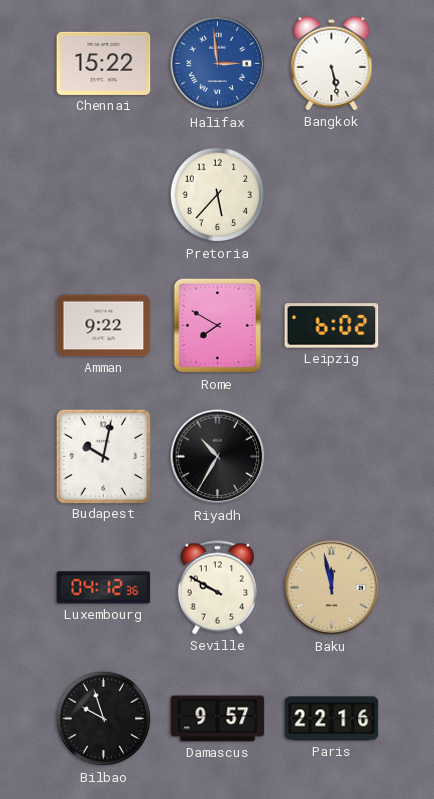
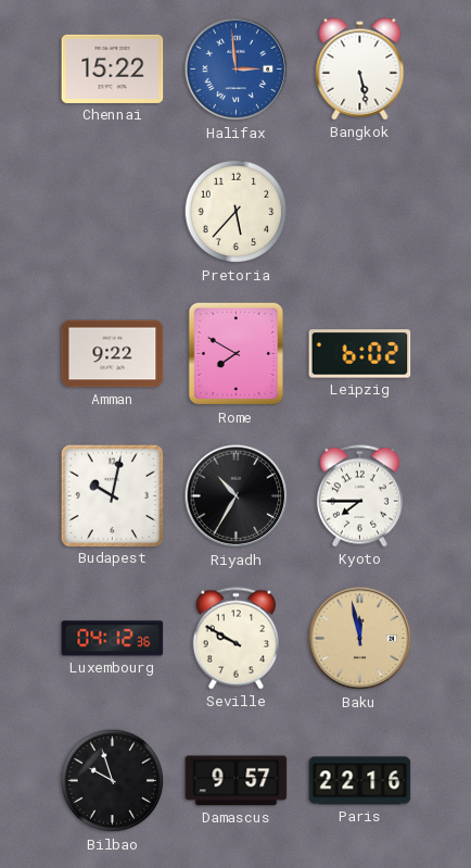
Kyoto: none -> 7:45 (359, 496)
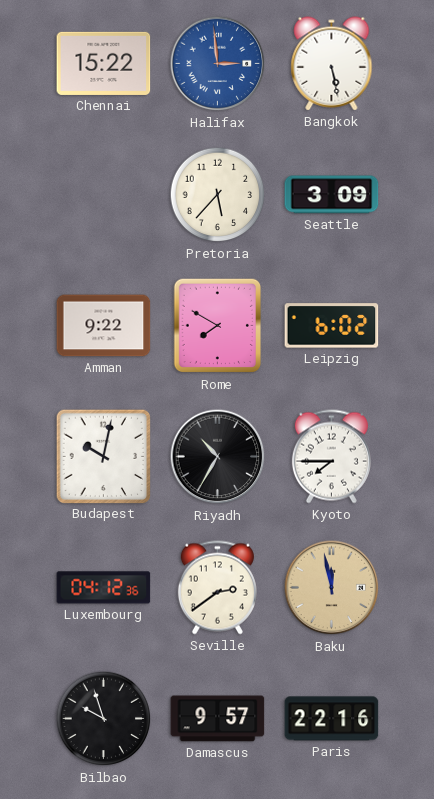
Seattle: none -> 3:09 (332, 195)
Seville: 9:50 -> 2:39 (217, 588)
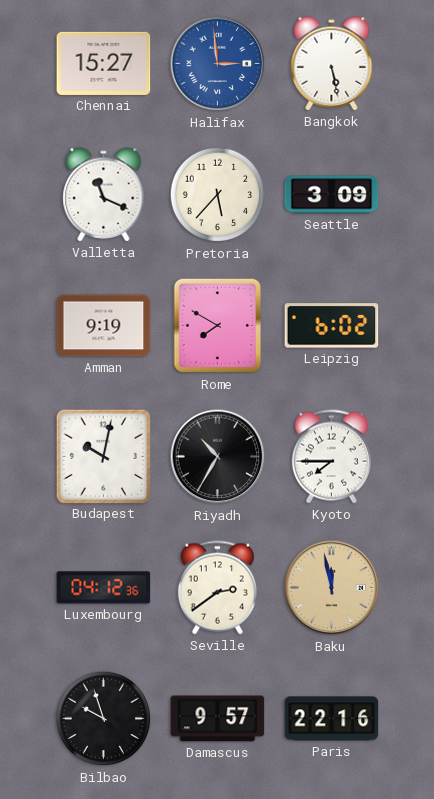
Chennai: 15:22 -> 15:27 (104, 63)
Valletta: none -> 11:19 (104, 195)
Amman: 9:22 -> 9:19 (104, 326)
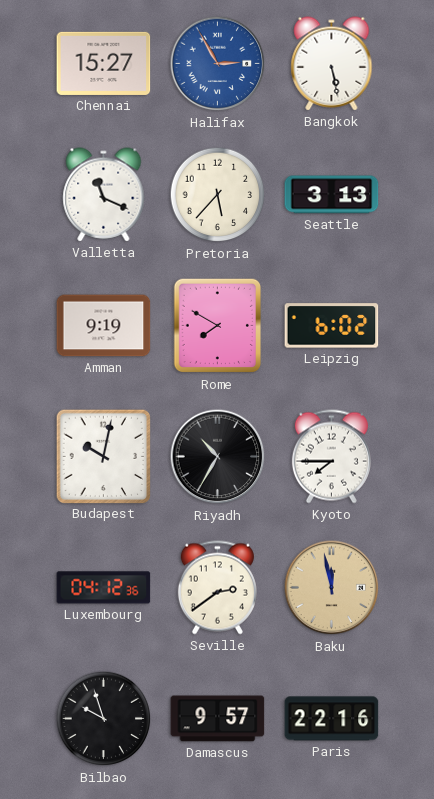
Halifax: 2:59 -> 2:55 (218, 64)
Seattle: 3:09 -> 3:13 (332, 195)
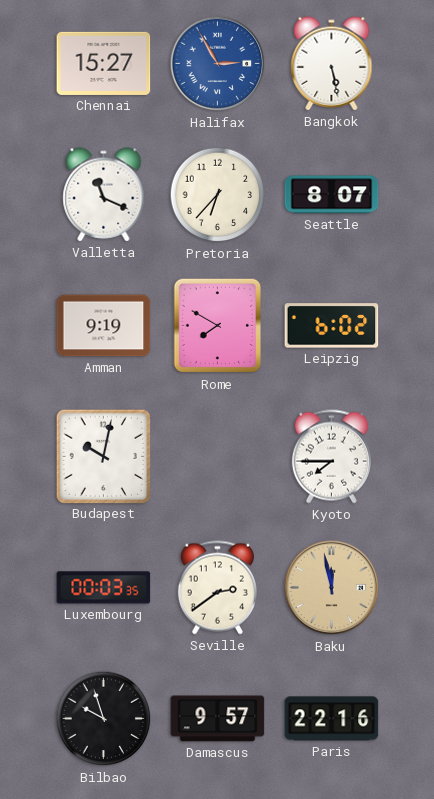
Pretoria: 5:37 -> 6:37 (218, 195)
Seattle: 3:13 -> 8:07 (332, 195)
Riyadh: 10:35 -> none (218, 457)
Luxembourg: 04:12 -> 00:03 (104, 588)
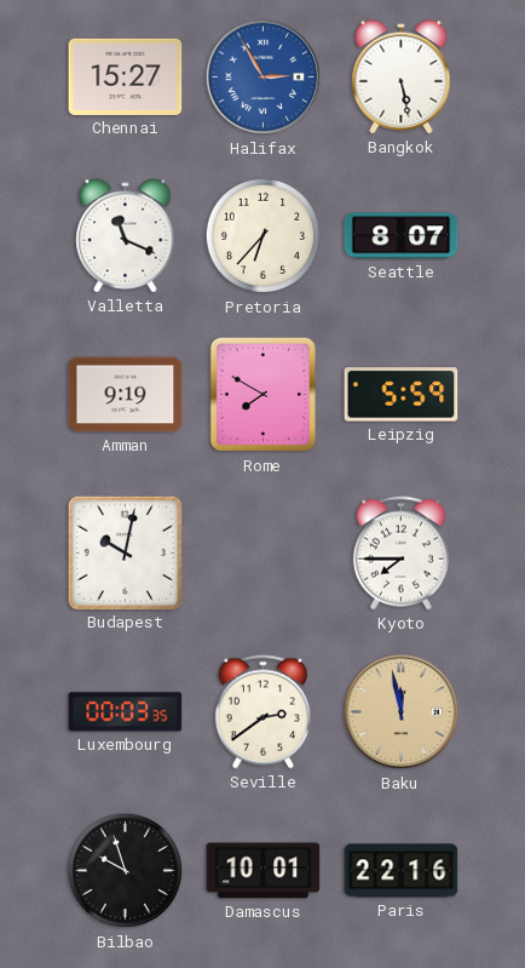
Leipzig: 6:02 -> 5:59 (402, 395)
Damascus: 9:57 -> 10:01 (264, 871)
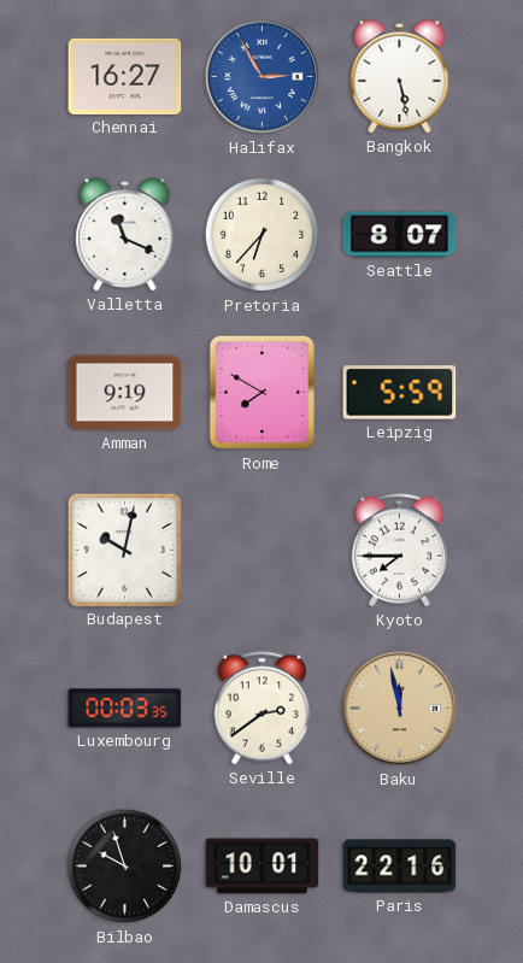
Chennai: 15:27 -> 16:27 (125, 76)
